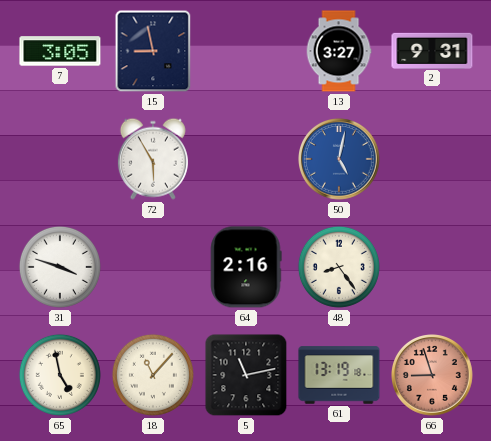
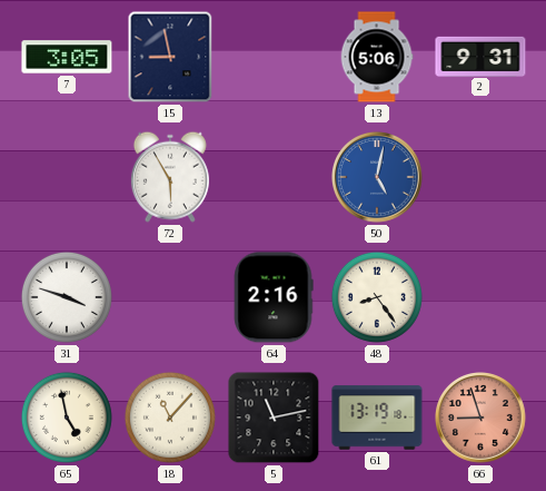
13: 3:27 -> 5:06 (377, 57)
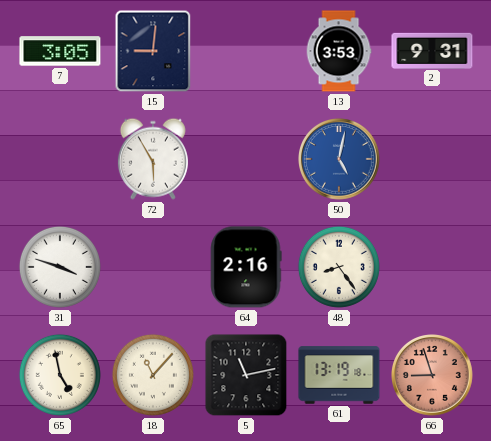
15: 8:58 -> 9:01 (153, 51)
13: 5:06 -> 3:53 (339, 51)
